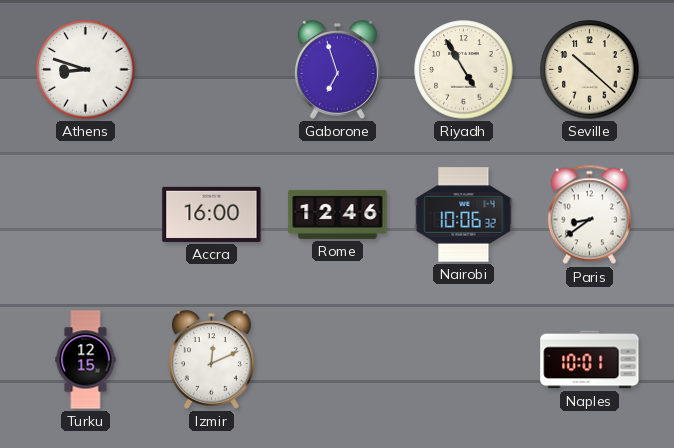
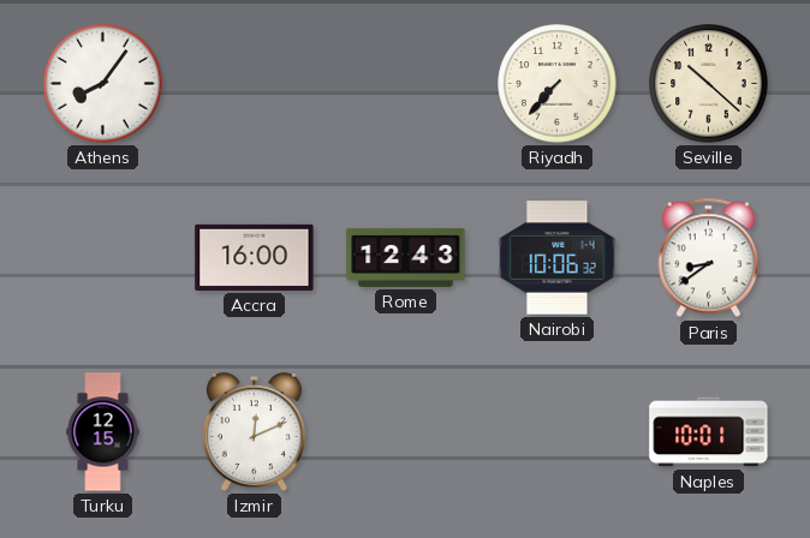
Athens: 8:48 -> 8:06 (103, 84)
Gaborone: 6:57 -> none (337, 70)
Riyadh: 4:55 -> 7:37 (558, 84)
Rome: 12:46 -> 12:43 (406, 257)
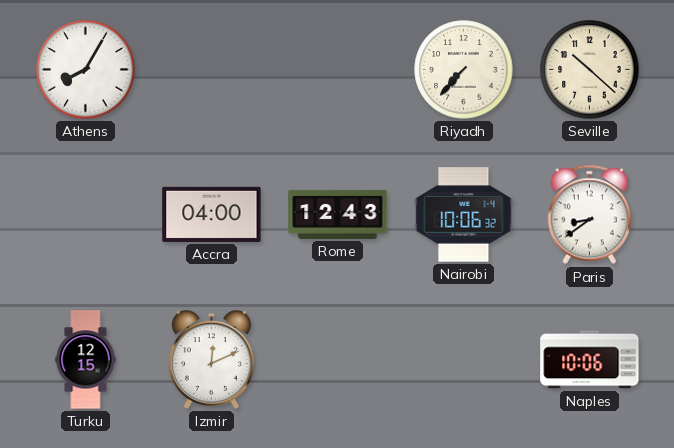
Athens: 8:06 -> 8:05 (86, 70)
Accra: 16:00 -> 04:00 (212, 214)
Naples: 10:01 -> 10:06 (590, 360)
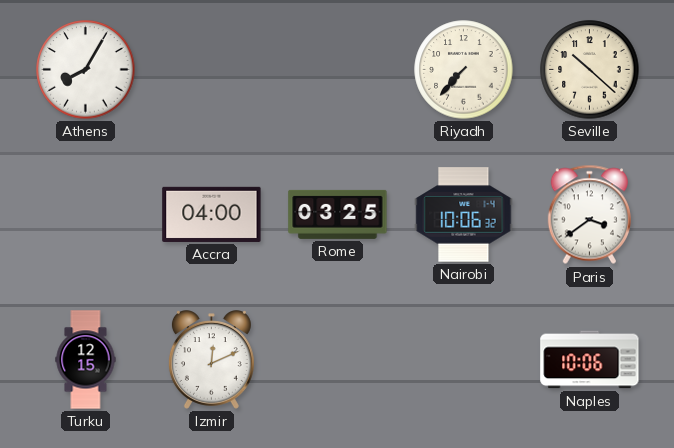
Rome: 12:43 -> 03:25 (338, 214)
Paris: 8:39 -> 3:39 (589, 215)
